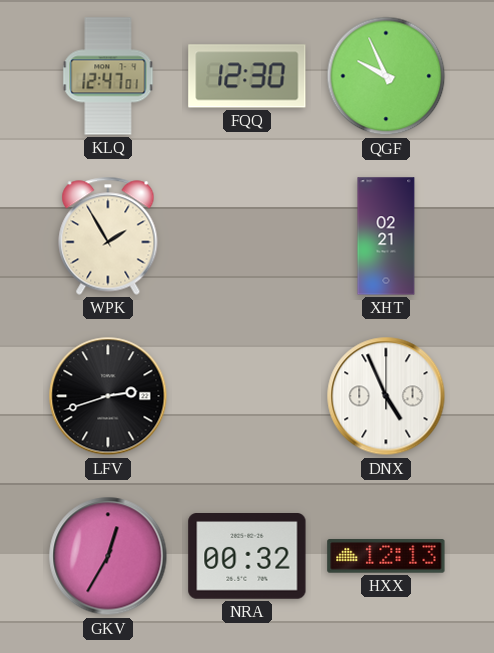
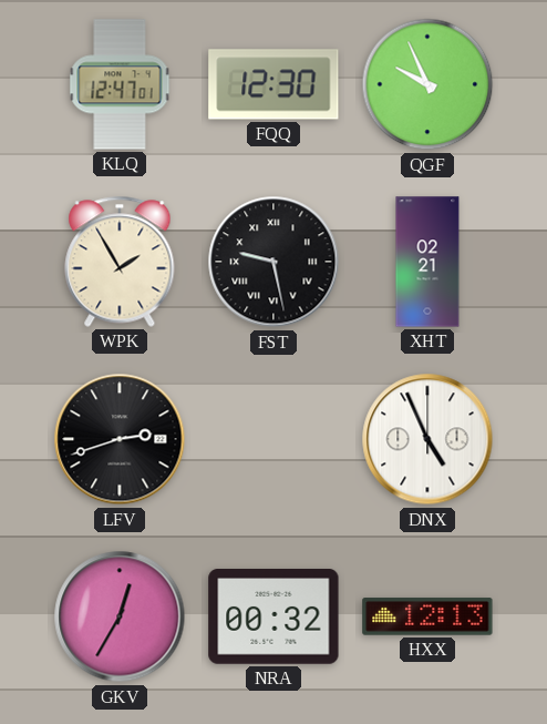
FST: none -> 9:28 (273, 262)
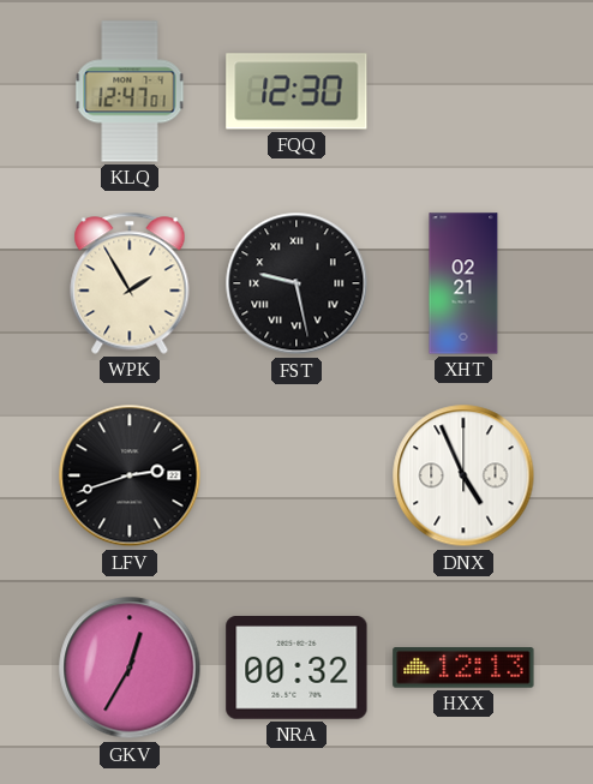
QGF: 9:56 -> none (427, 84)
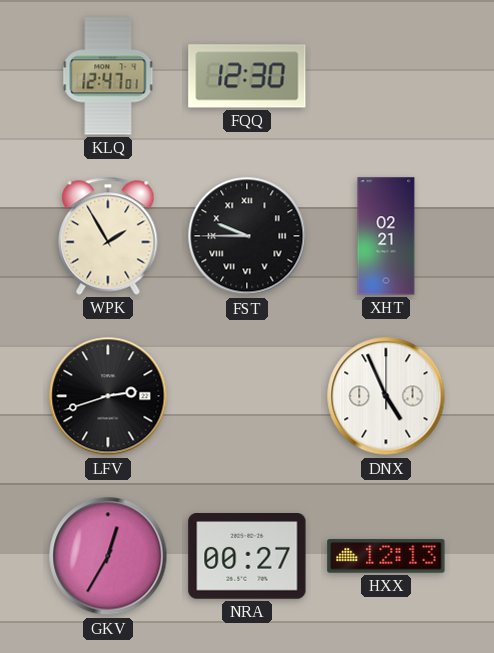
FST: 9:28 -> 9:45 (247, 236)
NRA: 00:32 -> 00:27 (247, 556)
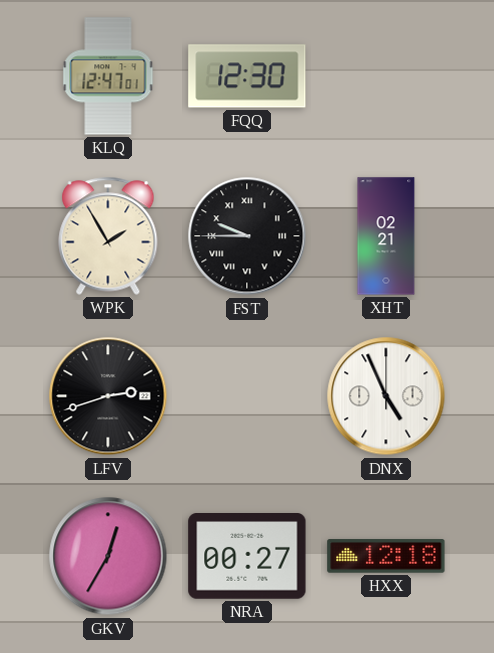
HXX: 12:13 -> 12:18 (386, 556)
